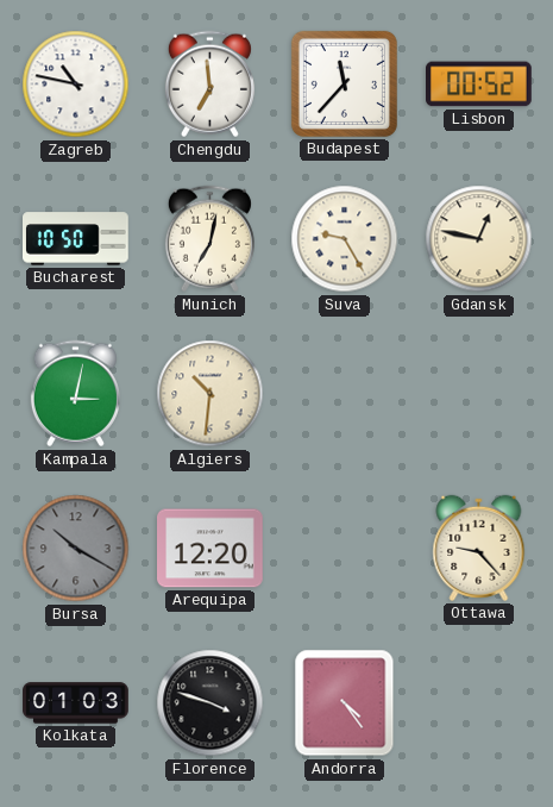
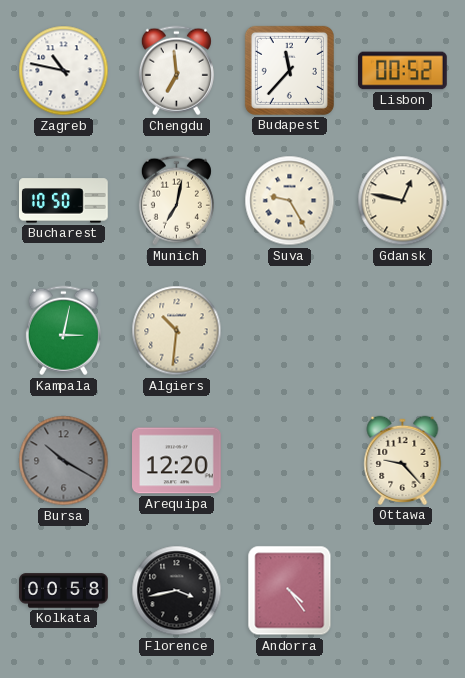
Kolkata: 01:03 -> 00:58 (64, 591)
Florence: 3:48 -> 3:43 (177, 591)
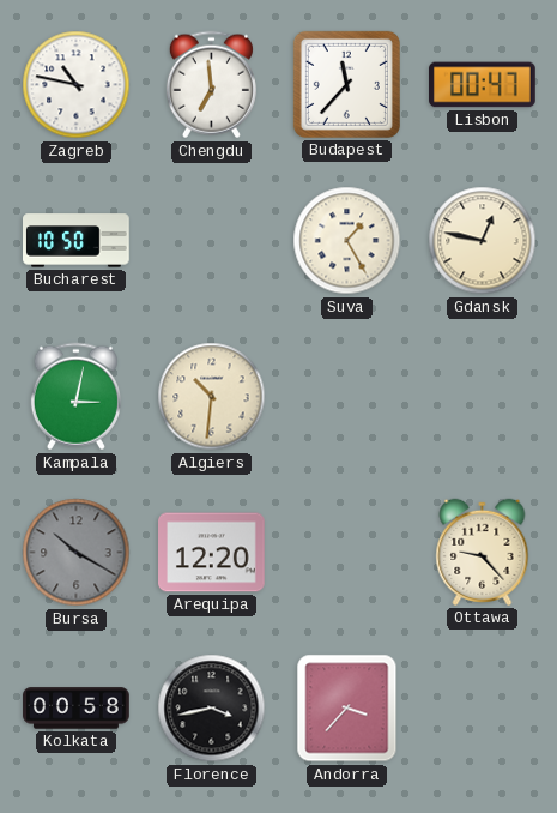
Lisbon: 00:52 -> 00:47 (483, 85)
Munich: 7:02 -> none (176, 201)
Suva: 9:25 -> 1:25 (347, 241)
Andorra: 4:24 -> 3:37 (347, 709)
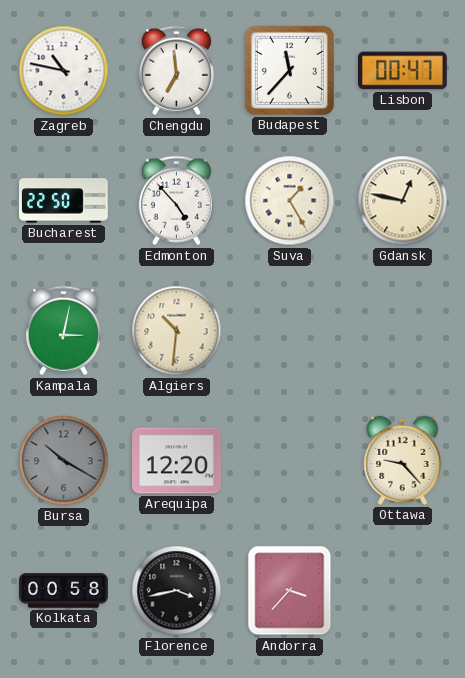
Bucharest: 10:50 -> 22:50 (64, 201)
Edmonton: none -> 4:53 (176, 201)
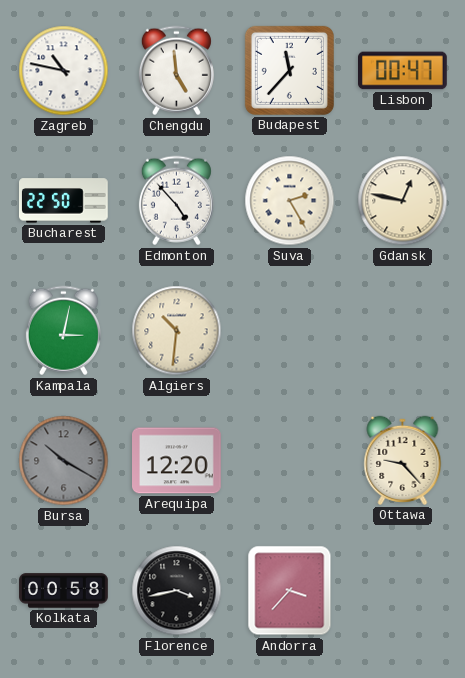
Chengdu: 6:59 -> 4:59 (176, 71)
Suva: 1:25 -> 2:25 (290, 201)
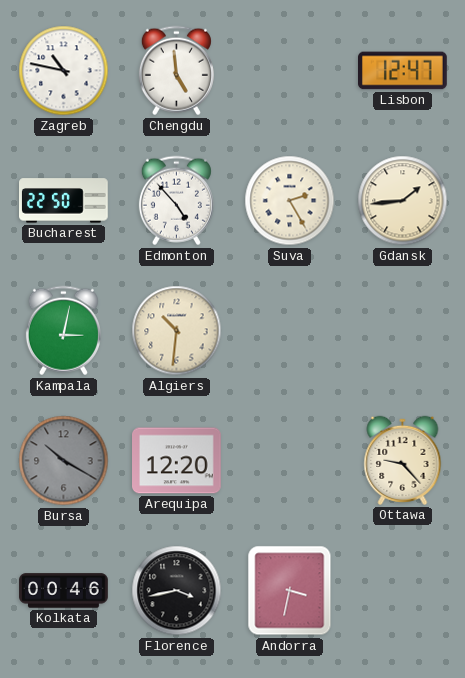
Budapest: 11:37 -> none (289, 70)
Lisbon: 00:47 -> 12:47 (403, 71)
Gdansk: 12:47 -> 1:44 (403, 201)
Kolkata: 00:58 -> 00:46 (64, 591)
Andorra: 3:37 -> 3:32 (290, 591)
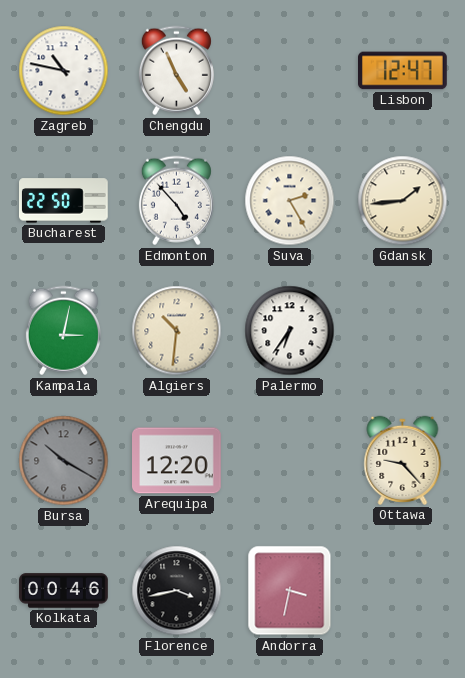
Chengdu: 4:59 -> 4:56 (176, 71)
Palermo: none -> 6:36 (290, 331)
